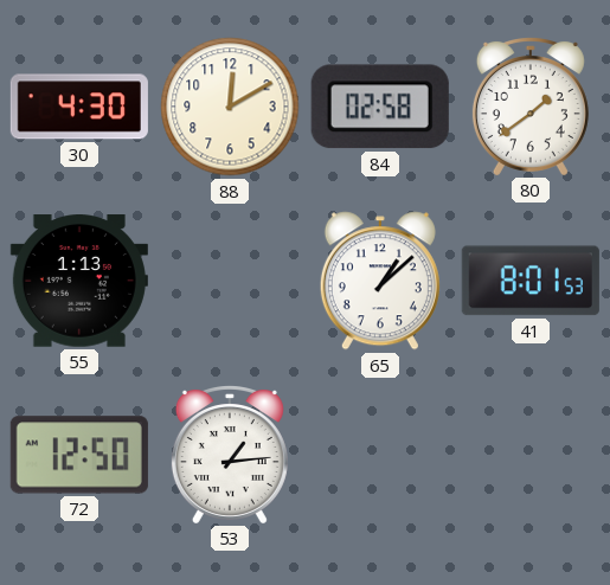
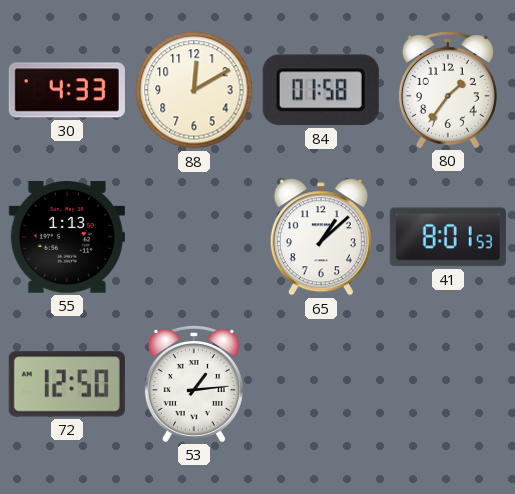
30: 4:30 -> 4:33 (67, 90)
84: 02:58 -> 01:58 (321, 90)
80: 1:39 -> 1:36 (448, 90)
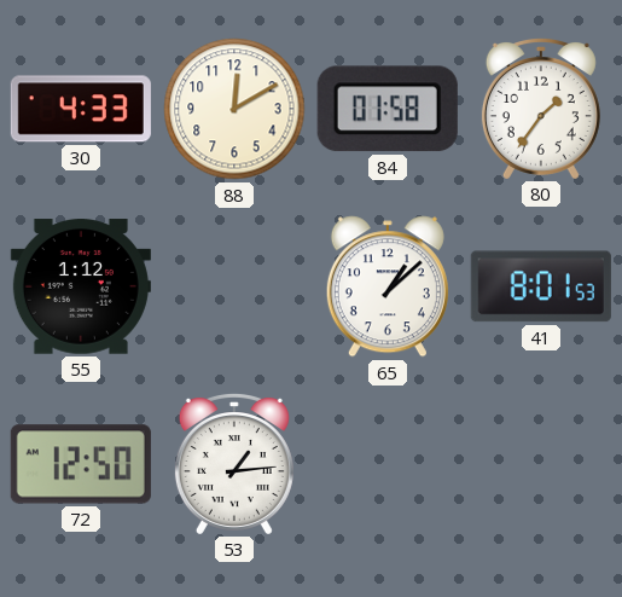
55: 1:13 -> 1:12 (81, 286)
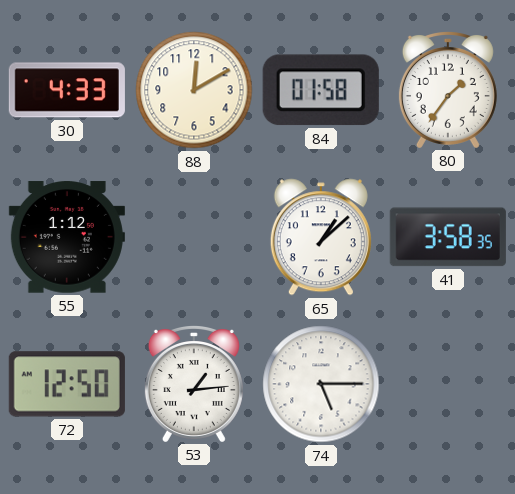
41: 8:01 -> 3:58 (448, 237)
74: none -> 5:15 (321, 384)
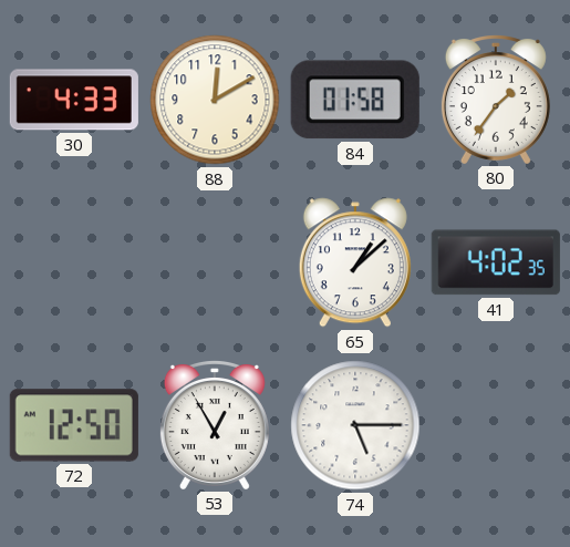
55: 1:12 -> none (67, 237)
41: 3:58 -> 4:02 (496, 262)
53: 1:14 -> 12:55 (215, 425)
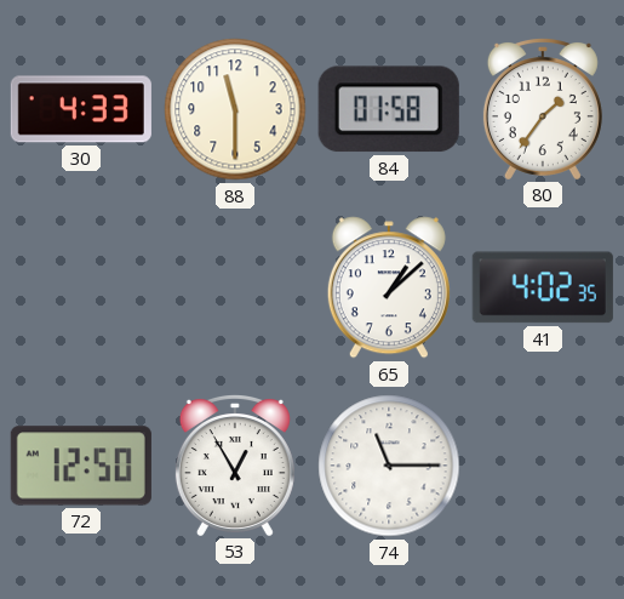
88: 12:10 -> 11:30 (235, 109)
74: 5:15 -> 11:15 (389, 466)
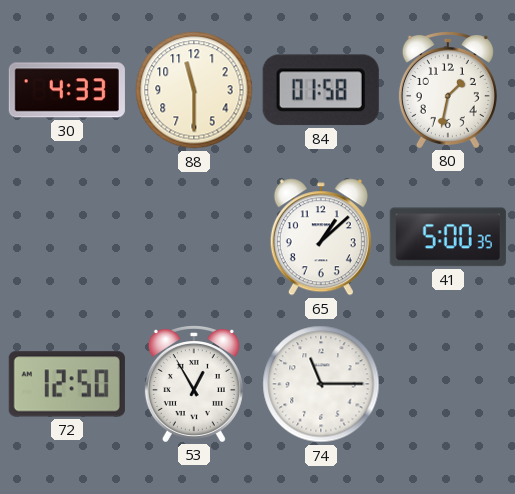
80: 1:36 -> 1:32 (448, 90)
41: 4:02 -> 5:00 (448, 237)
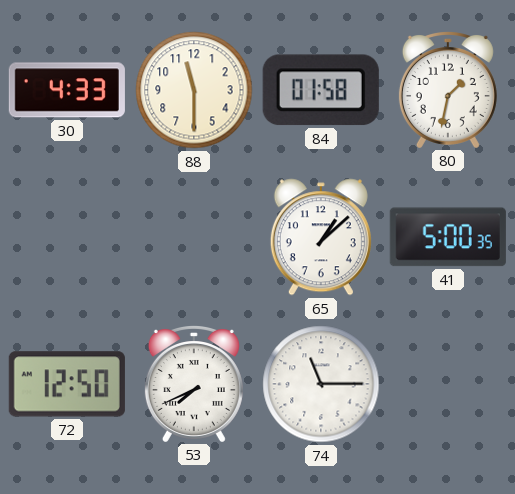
53: 12:55 -> 7:41 (194, 384)
